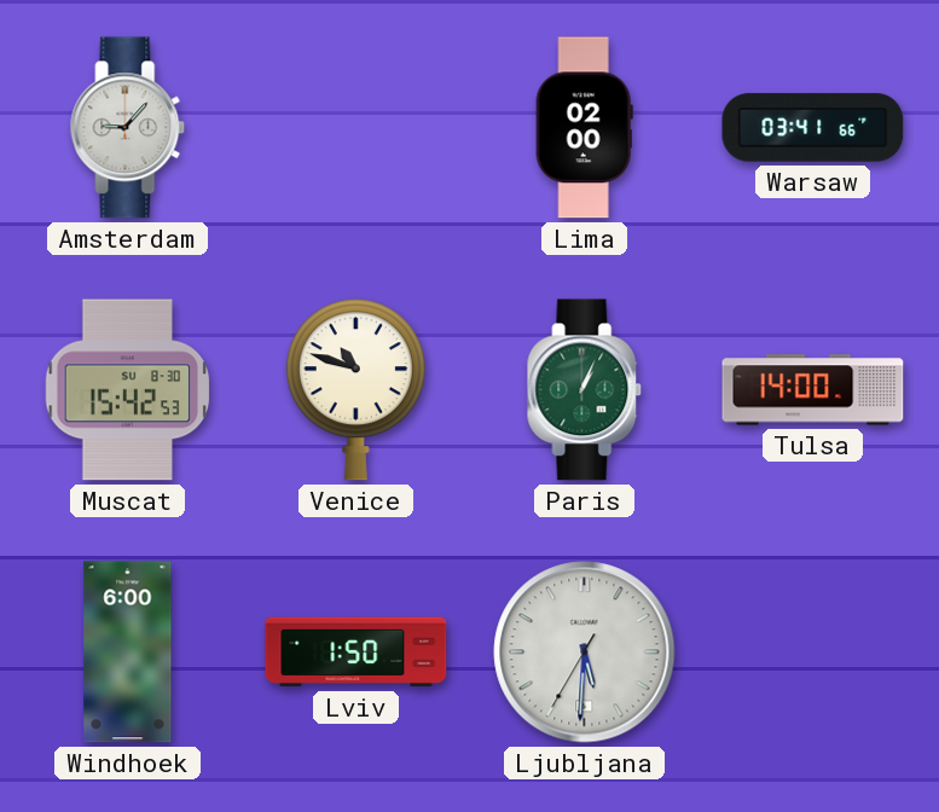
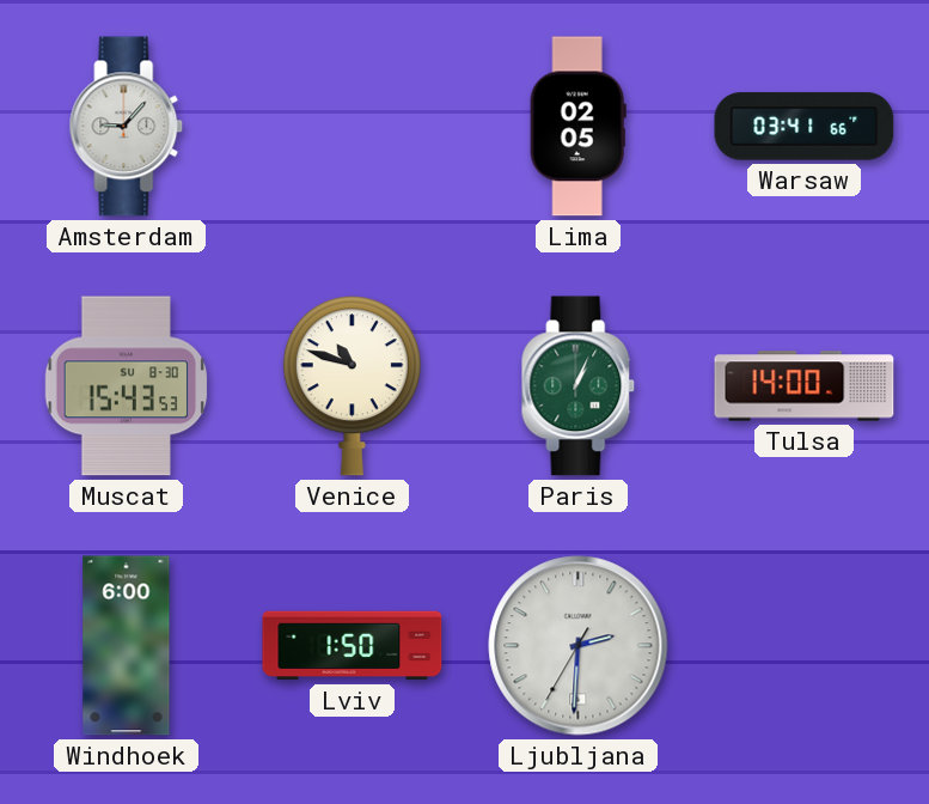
Lima: 02:00 -> 02:05 (577, 127)
Muscat: 15:42 -> 15:43 (127, 386)
Ljubljana: 5:30 -> 2:30 (579, 646)
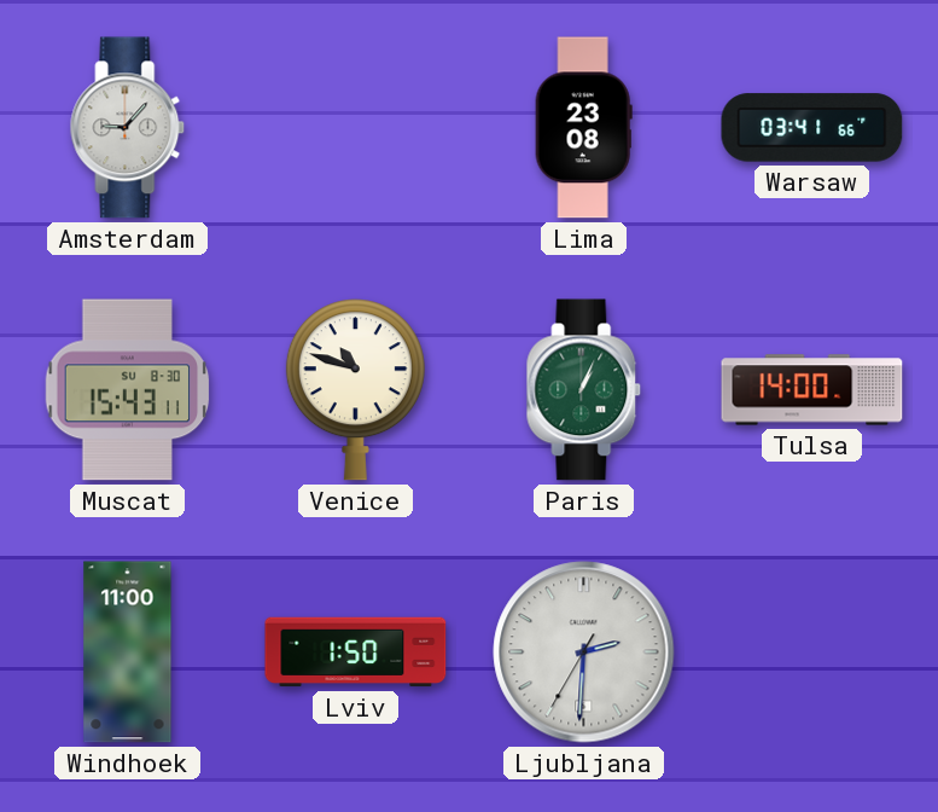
Lima: 02:05 -> 23:08 (583, 128)
Muscat: 15:43:53 -> 15:43:11 (128, 390)
Windhoek: 6:00 -> 11:00 (128, 652)
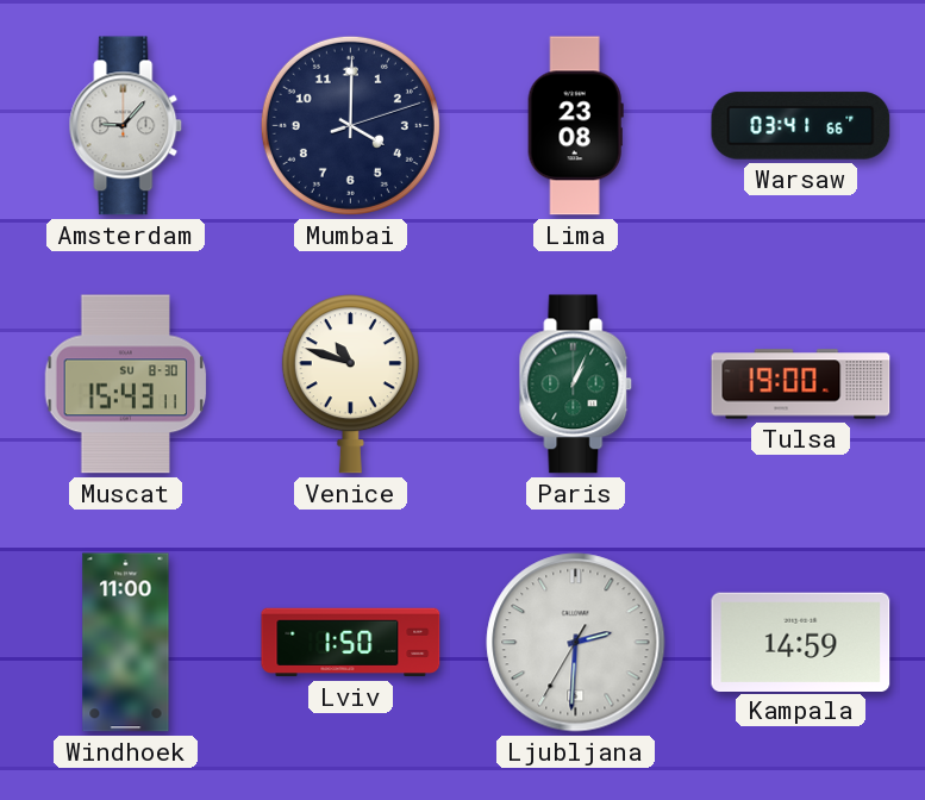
Mumbai: none -> 4:00 (350, 125)
Tulsa: 14:00 -> 19:00 (801, 385)
Kampala: none -> 14:59 (801, 642)
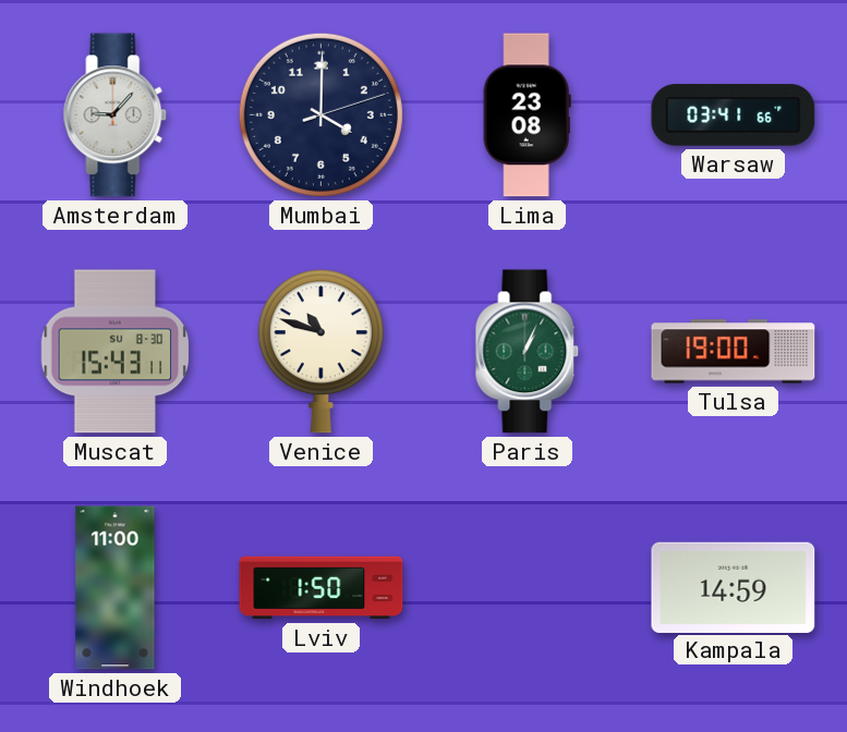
Ljubljana: 2:30 -> none (576, 643)
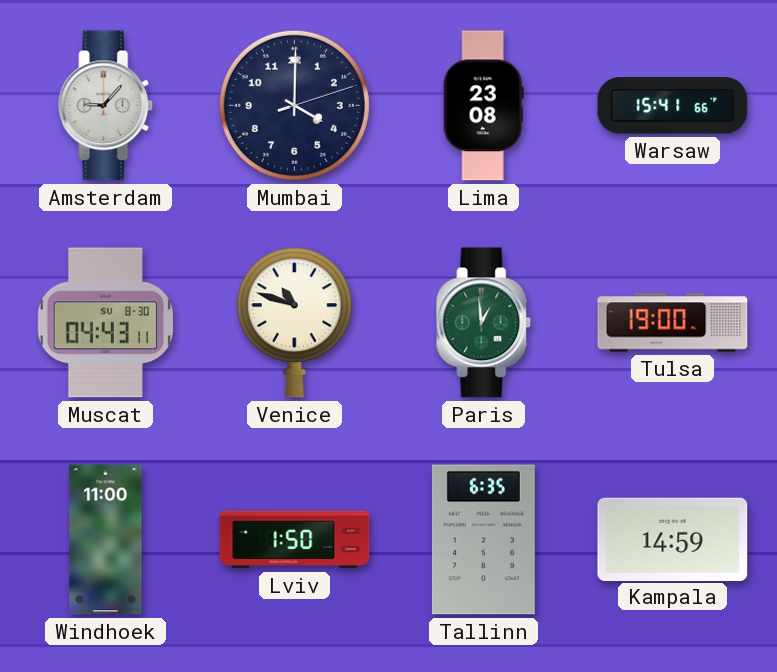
Warsaw: 03:41 -> 15:41 (673, 106)
Muscat: 15:43 -> 04:43 (106, 323)
Paris: 1:04 -> 12:59 (484, 323)
Tallinn: none -> 6:35 (483, 540)
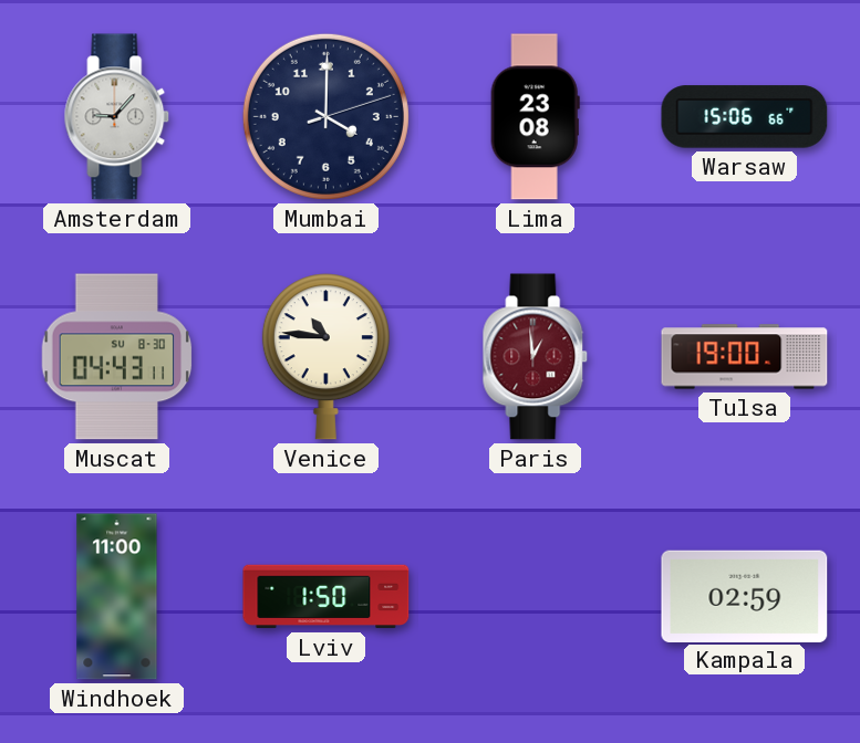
Warsaw: 15:41 -> 15:06 (745, 117)
Venice: 10:48 -> 10:46 (325, 357)
Paris dial: green -> burgundy (536, 357)
Tallinn: 6:35 -> none (483, 540)
Kampala: 14:59 -> 02:59 (745, 596)
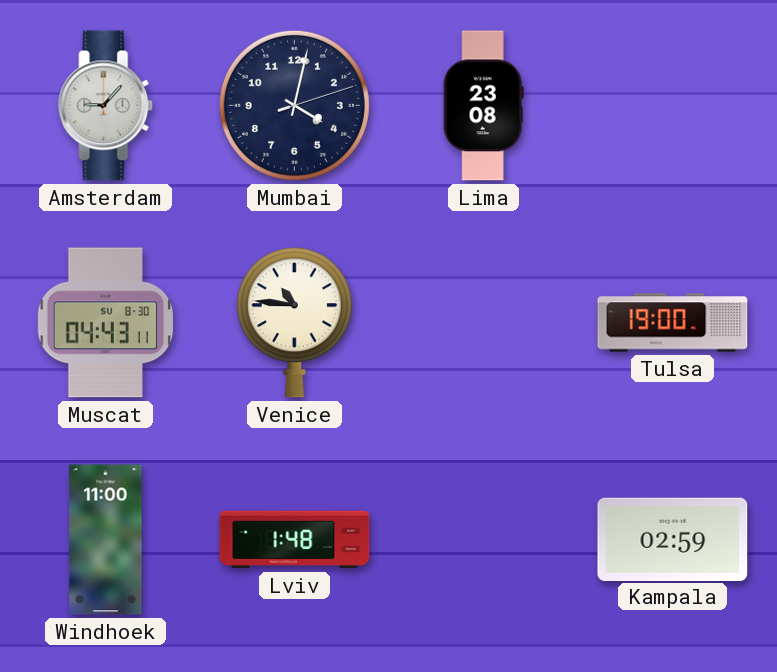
Mumbai: 4:00 -> 4:02 (294, 105)
Warsaw: 15:06 -> none (745, 117)
Paris: 12:59 -> none (536, 357)
Lviv: 1:50 -> 1:48 (295, 540)
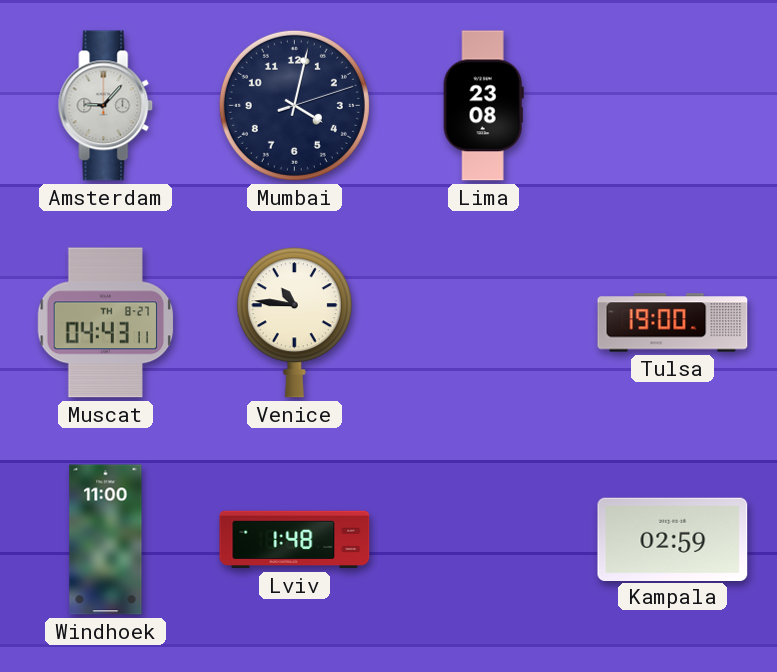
Muscat date: SU 8-30 -> TH 8-27 (106, 323)
